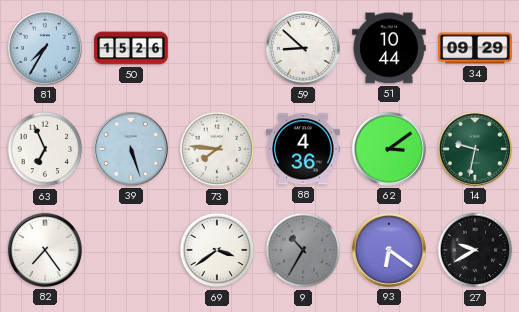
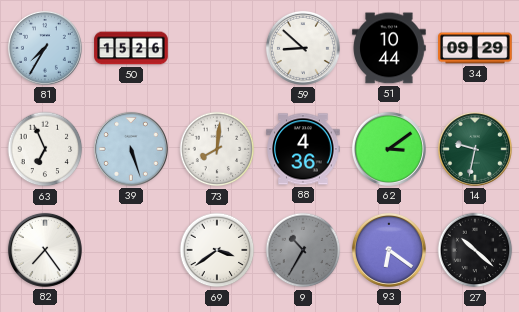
73: 7:46 -> 8:01 (217, 149)
27: 9:40 -> 10:22 (475, 250)
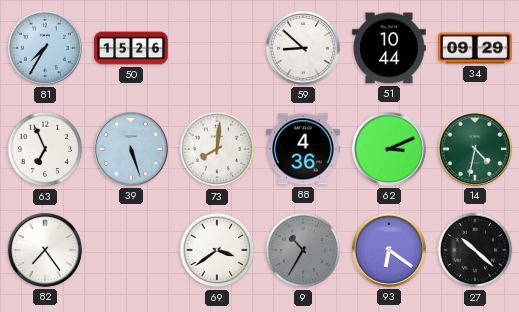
62: 3:09 -> 3:11 (389, 149)
14: 9:32 -> 4:32 (475, 149)
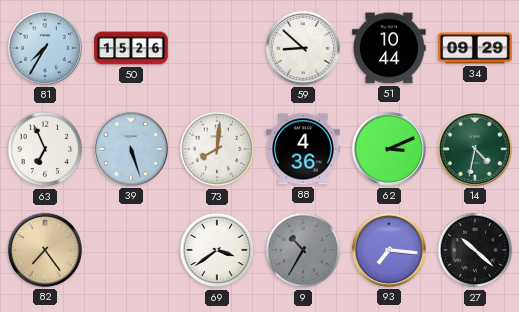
82 dial: white -> champagne (45, 250)
93: 6:21 -> 7:16 (389, 250)
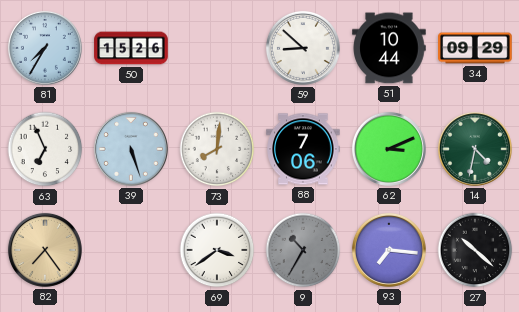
88: 4:36 -> 7:06 (303, 149)
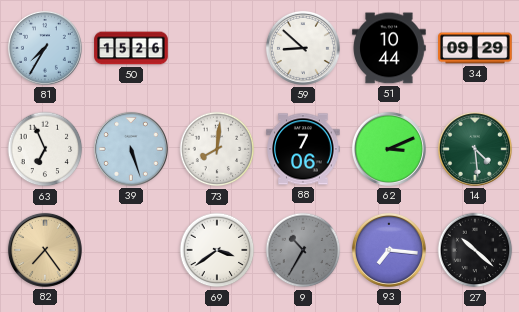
14: 4:32 -> 4:29 (475, 149)
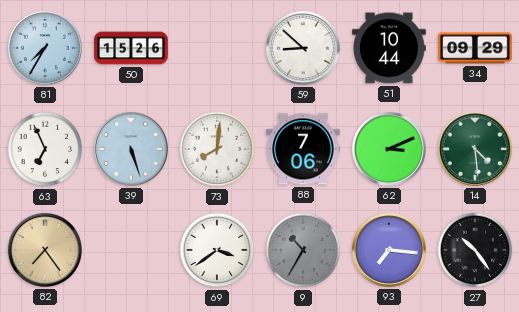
27: 10:22 -> 10:24 (475, 250)
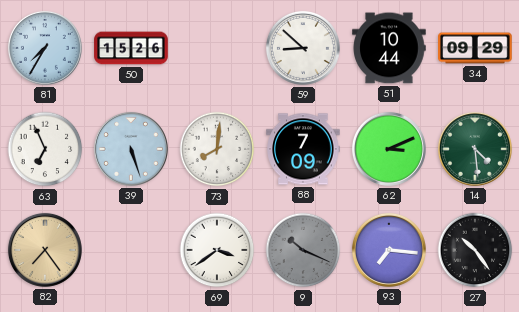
88: 7:06 -> 7:09 (303, 149)
9: 10:35 -> 10:19 (303, 250)
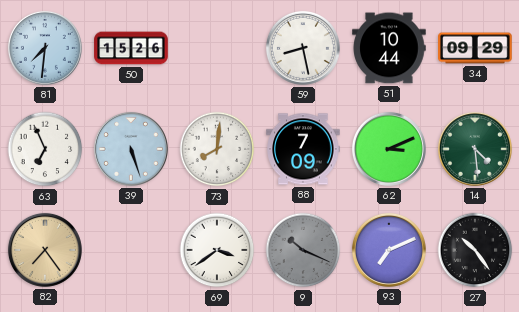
81: 7:35 -> 7:31 (45, 48)
59: 8:52 -> 8:28 (303, 48)
93: 7:16 -> 7:11 (389, 250)
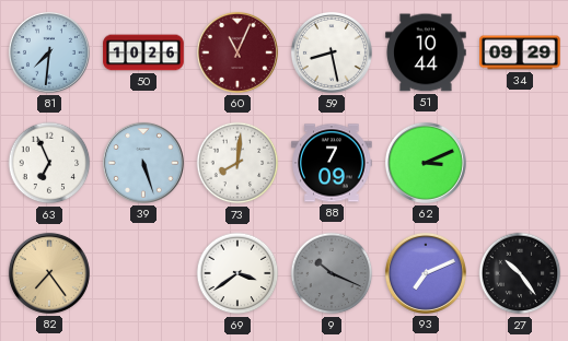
50: 15:26 -> 10:26 (143, 52)
60: none -> 11:04 (237, 52)
14: 4:29 -> none (475, 149)
